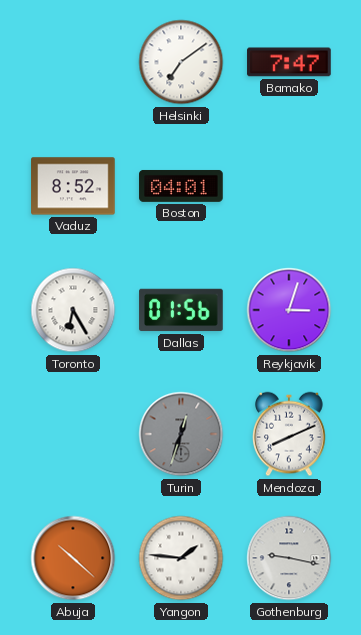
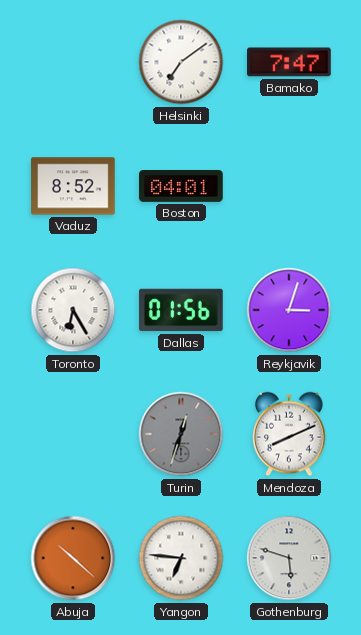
Yangon: 1:46 -> 6:46 (181, 558)
Gothenburg: 9:17 -> 5:48 (289, 558)
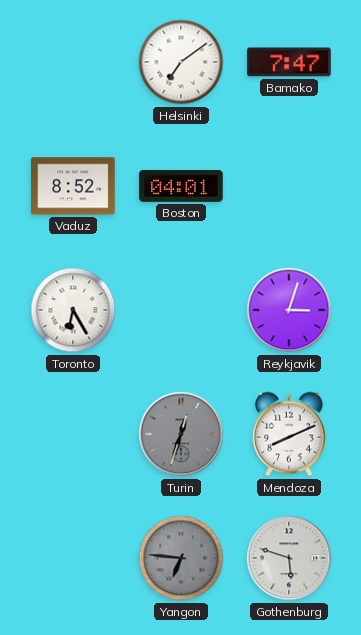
Dallas: 01:56 -> none (181, 310)
Abuja: 10:22 -> none (73, 558)
Yangon dial: white -> grey (181, 558)
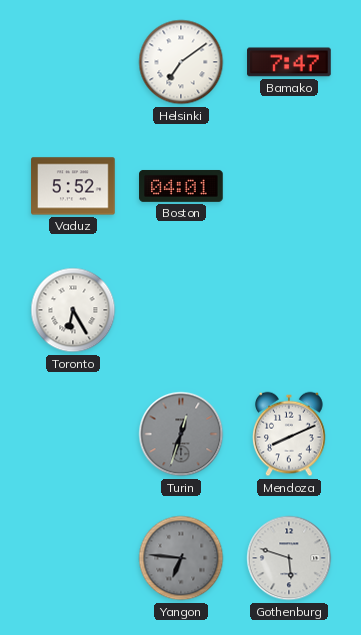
Vaduz: 8:52 -> 5:52 (73, 186)
Reykjavik: 3:03 -> none (289, 310)
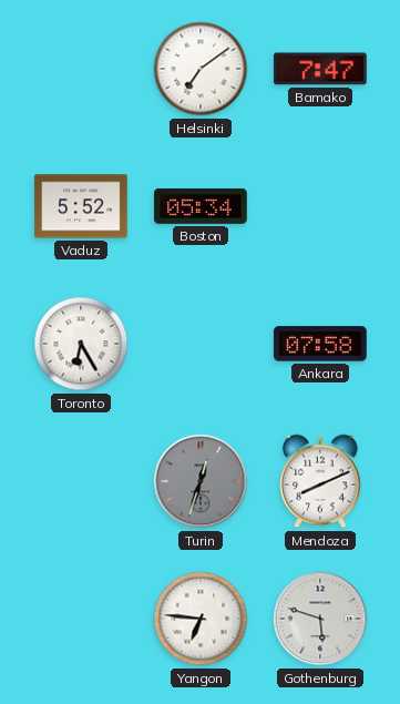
Boston: 04:01 -> 05:34 (201, 206)
Ankara: none -> 07:58 (320, 344)
Yangon dial: grey -> white (201, 619)
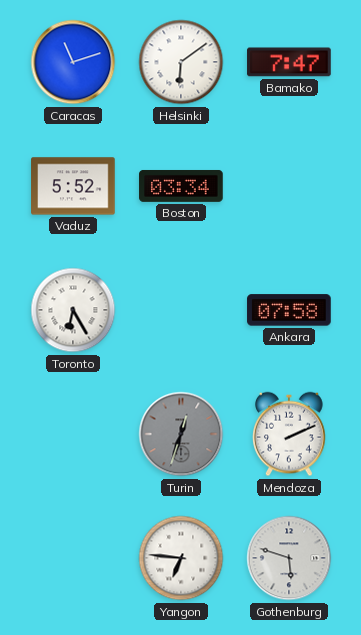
Caracas: none -> 11:12 (73, 62)
Helsinki: 7:09 -> 6:09 (181, 62)
Boston: 05:34 -> 03:34 (181, 186)
Mendoza: 8:11 -> 2:11 (289, 434)
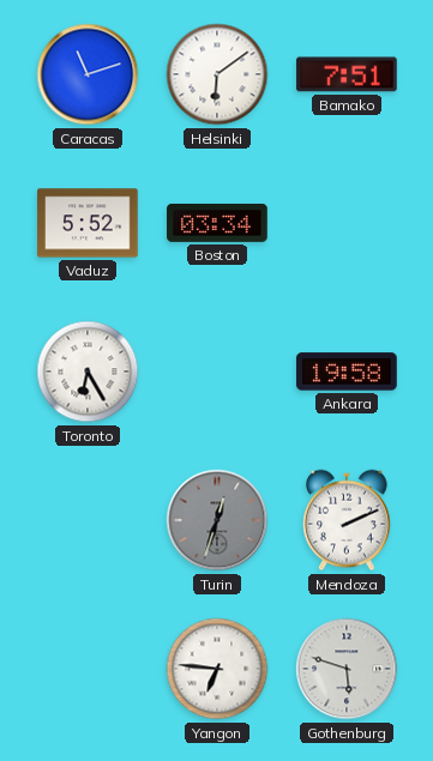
Bamako: 7:47 -> 7:51 (347, 74)
Ankara: 07:58 -> 19:58 (347, 372)
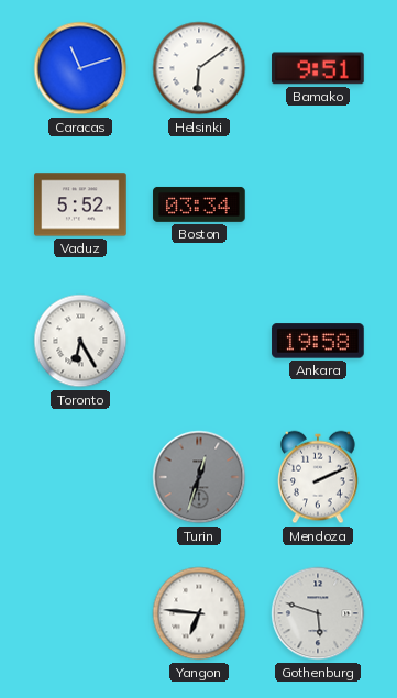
Bamako: 7:51 -> 9:51 (318, 68)
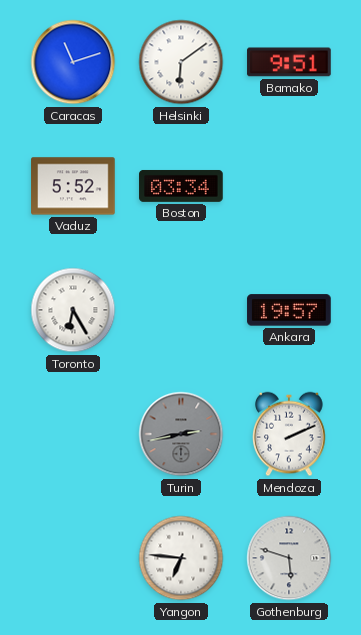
Ankara: 19:58 -> 19:57 (289, 310)
Turin: 12:33 -> 2:43 (181, 434)
